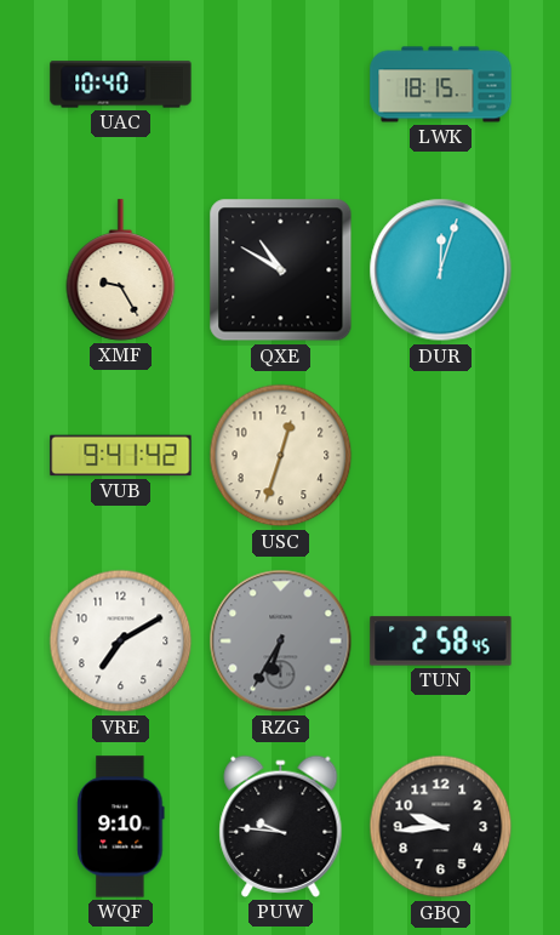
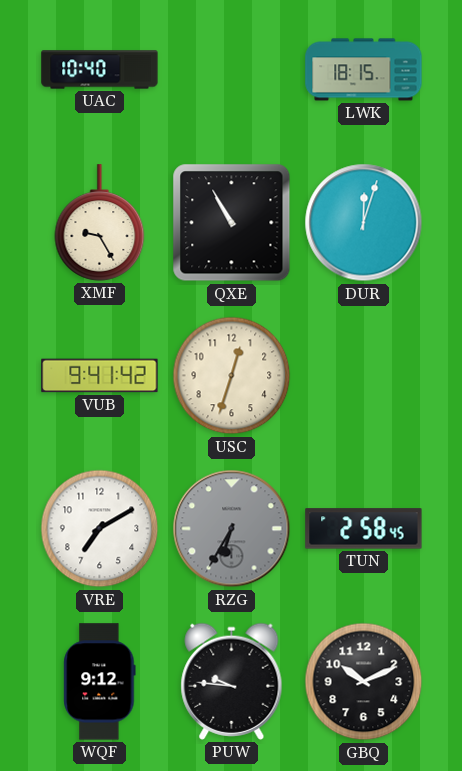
QXE: 10:50 -> 10:55 (232, 223)
WQF: 9:10 -> 9:12 (100, 682)
GBQ: 9:44 -> 10:11 (364, 682)
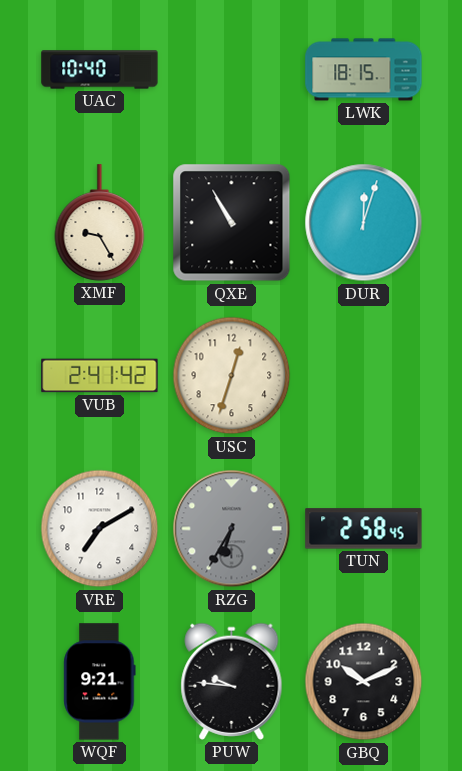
VUB: 9:41 -> 2:41 (100, 376)
WQF: 9:12 -> 9:21 (100, 682)
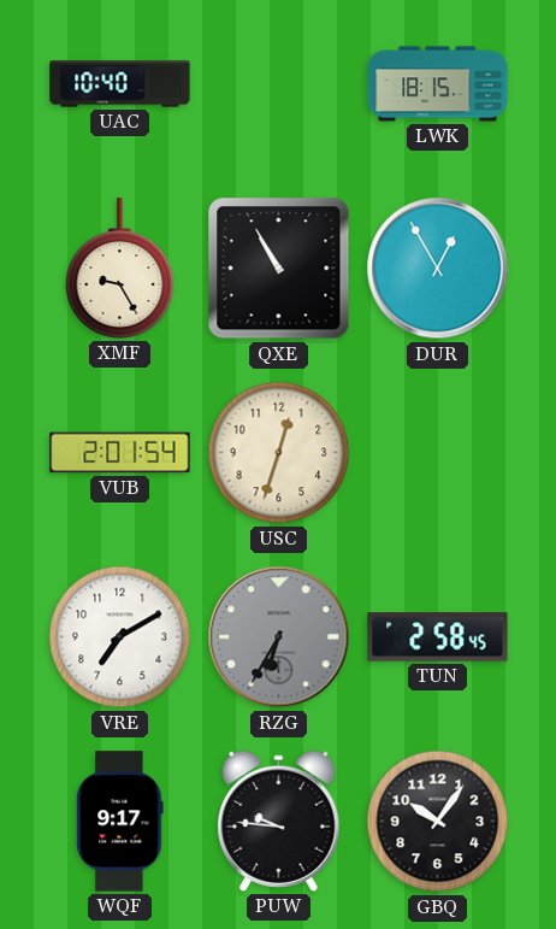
DUR: 12:03 -> 12:55 (438, 269)
VUB: 2:41 -> 2:01 (120, 453)
WQF: 9:21 -> 9:17 (120, 822)
GBQ: 10:11 -> 10:06 (438, 822)
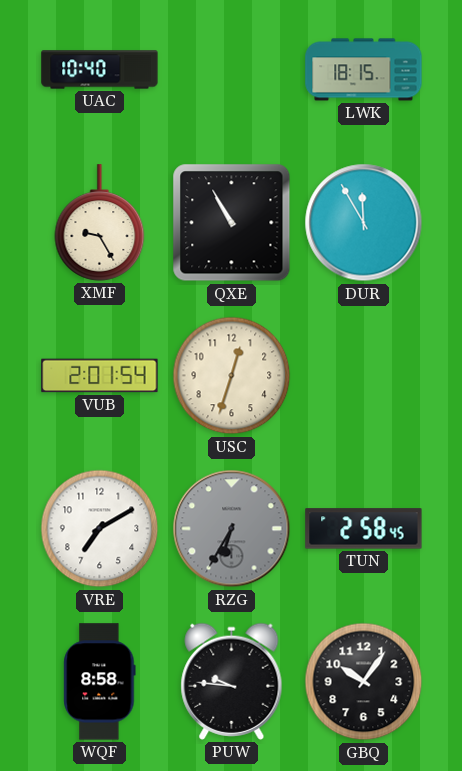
DUR: 12:55 -> 11:55 (364, 223)
WQF: 9:17 -> 8:58 (100, 682)
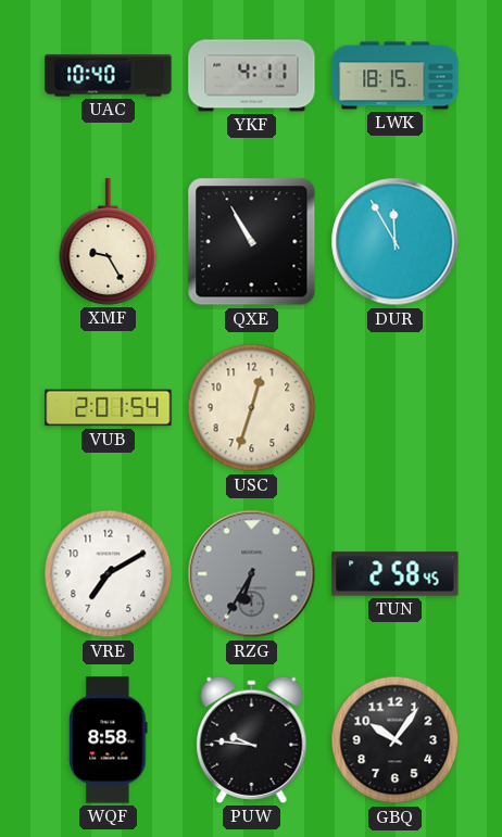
YKF: none -> 4:11 (252, 76)
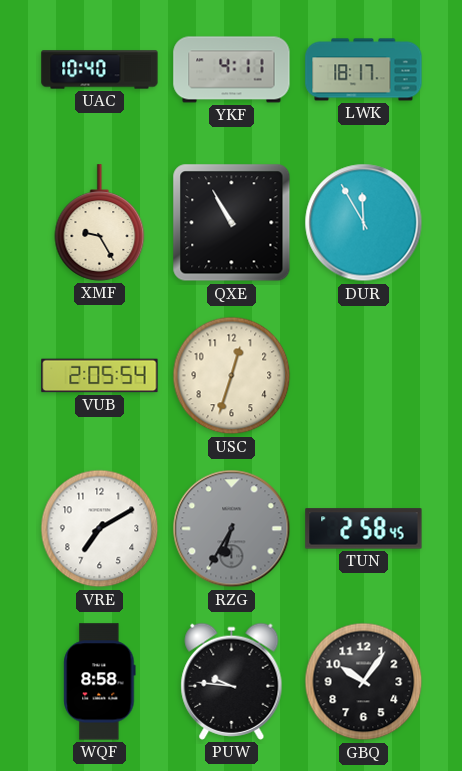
LWK: 18:15 -> 18:17 (364, 70)
VUB: 2:01 -> 2:05 (100, 376)
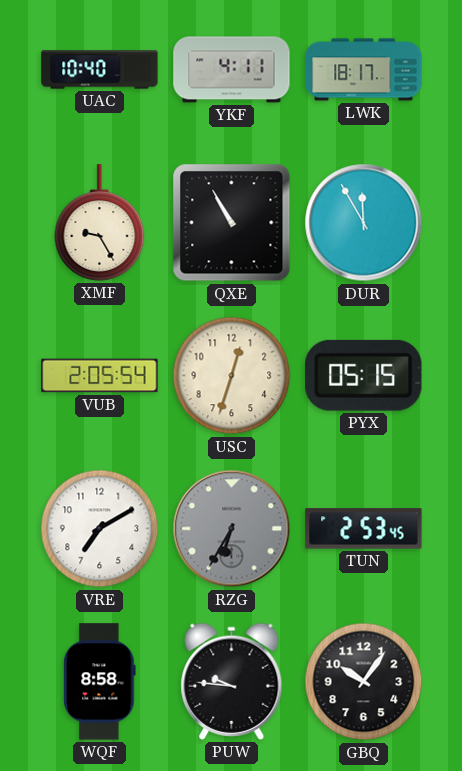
PYX: none -> 05:15 (364, 375)
TUN: 2:58 -> 2:53 (364, 529)
